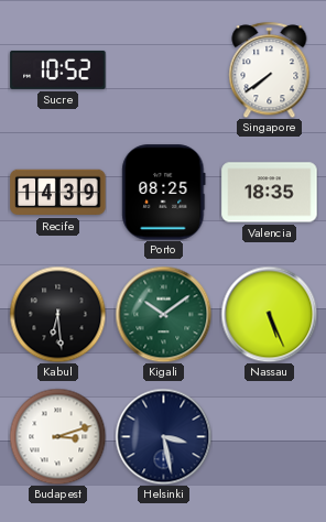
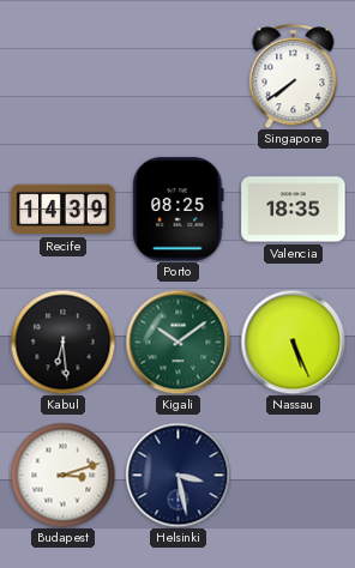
Sucre: 10:52 -> none (58, 69)
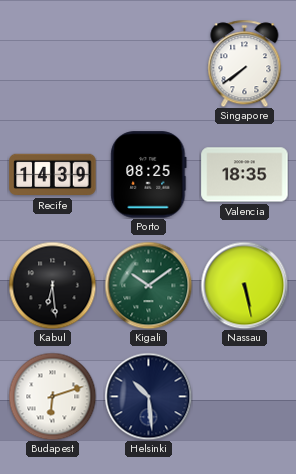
Nassau: 5:26 -> 5:28 (244, 285)
Budapest: 3:12 -> 6:12 (52, 396)
Helsinki: 3:28 -> 10:29 (148, 396)
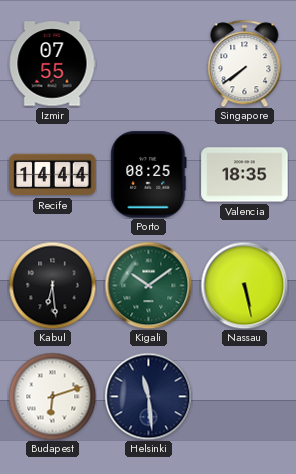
Izmir: none -> 07:55 (52, 64)
Recife: 14:39 -> 14:44 (53, 175)
Helsinki: 10:29 -> 11:29 (148, 396)
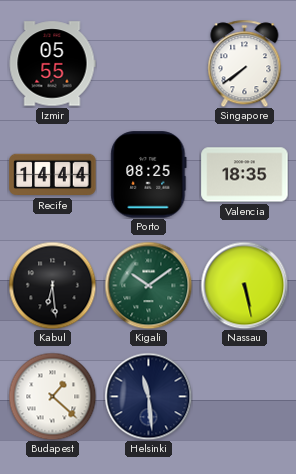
Izmir: 07:55 -> 05:55 (52, 64)
Budapest: 6:12 -> 1:22 (52, 396)
